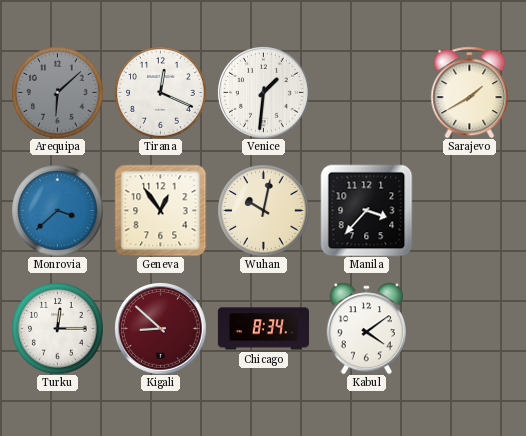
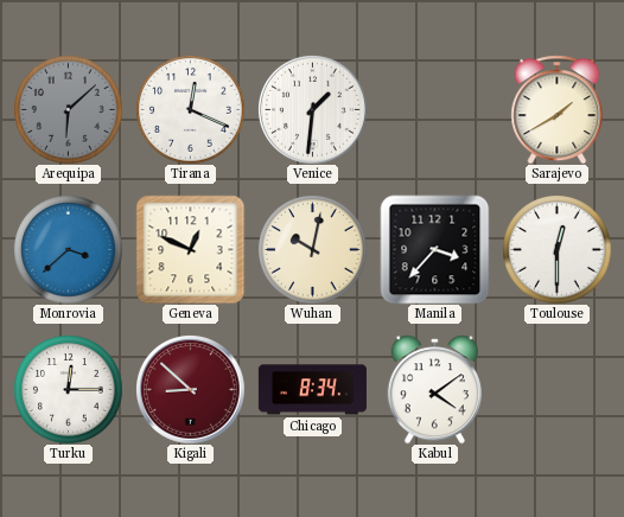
Geneva: 12:54 -> 12:49 (190, 249)
Toulouse: none -> 12:30 (556, 249)
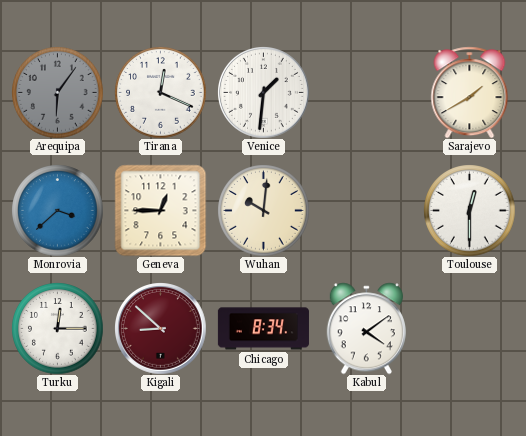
Arequipa: 6:08 -> 6:06 (57, 92)
Geneva: 12:49 -> 12:45 (160, 210)
Wuhan: 10:02 -> 10:01 (263, 210)
Manila: 3:37 -> none (434, 249)
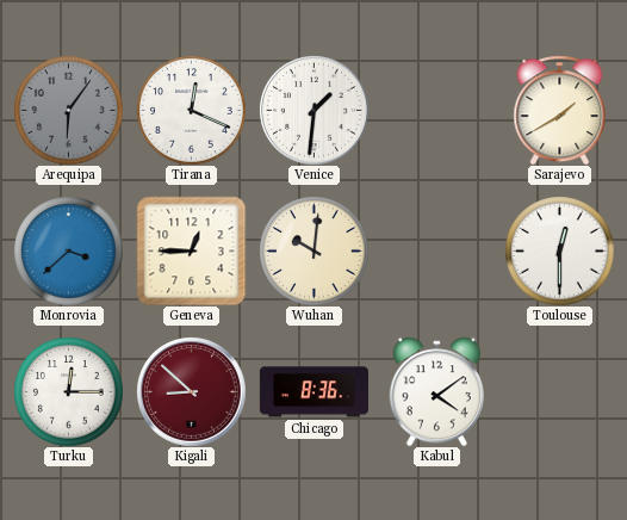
Chicago: 8:34 -> 8:36 (313, 392)
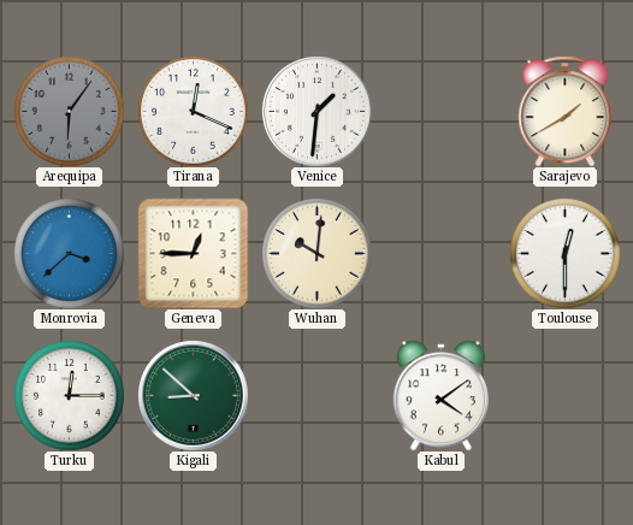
Kigali dial: burgundy -> green (194, 396)
Chicago: 8:36 -> none (313, 392)
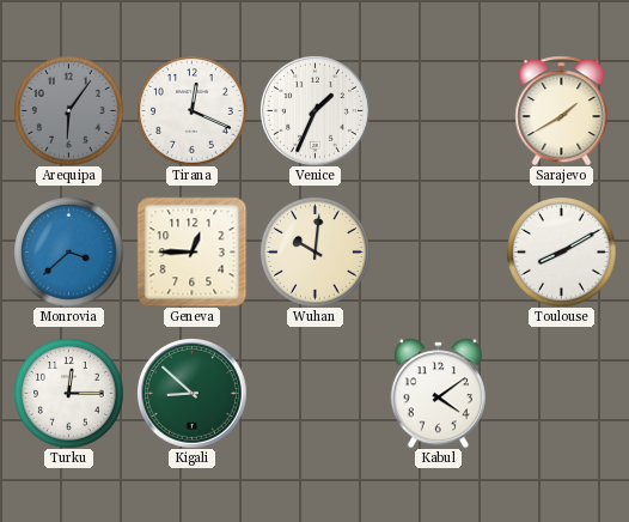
Venice: 1:31 -> 1:34 (316, 111)
Toulouse: 12:30 -> 8:10 (561, 251)
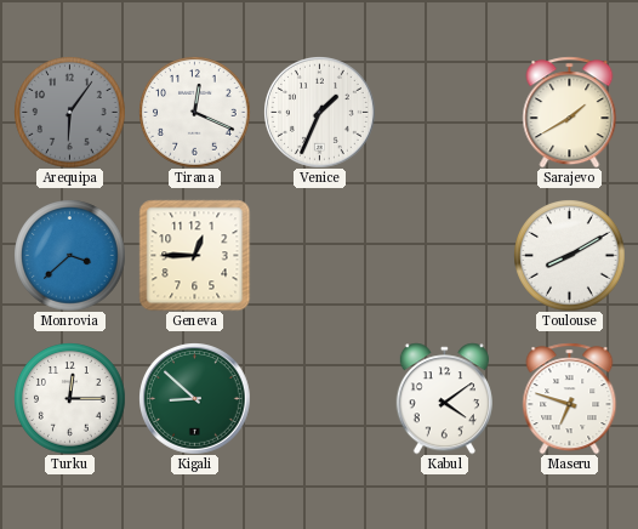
Wuhan: 10:01 -> none (314, 251)
Maseru: none -> 6:48 (570, 398)
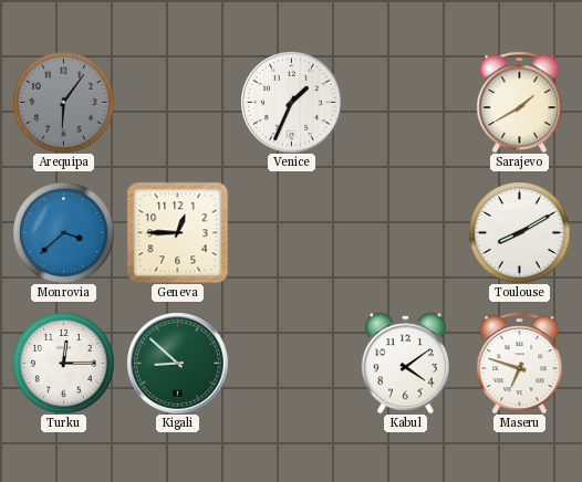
Tirana: 12:19 -> none (194, 112)
